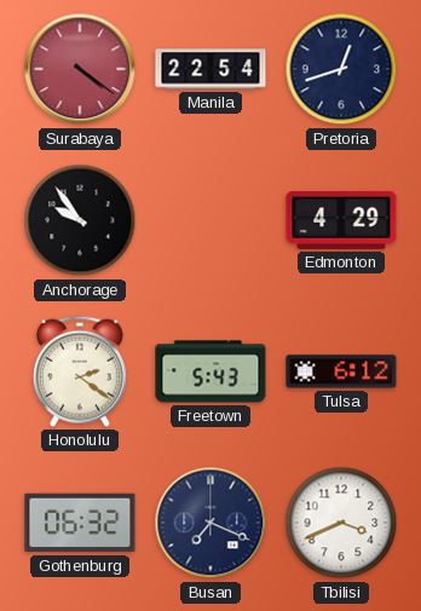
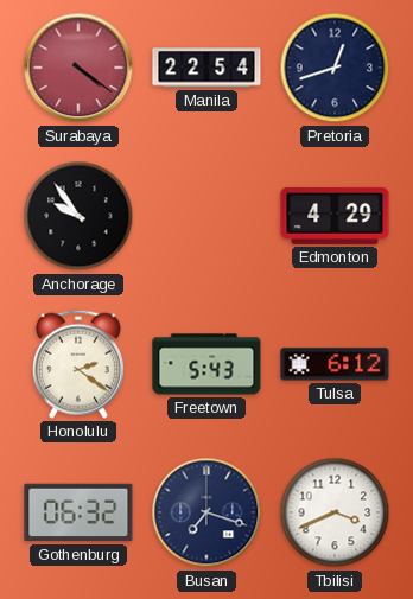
Busan: 7:19 -> 7:18 (206, 512)
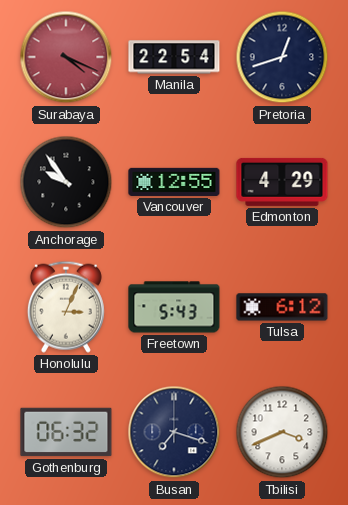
Surabaya: 4:21 -> 4:19 (66, 57)
Vancouver: none -> 12:55 (174, 182)
Honolulu: 2:21 -> 3:04 (66, 307)
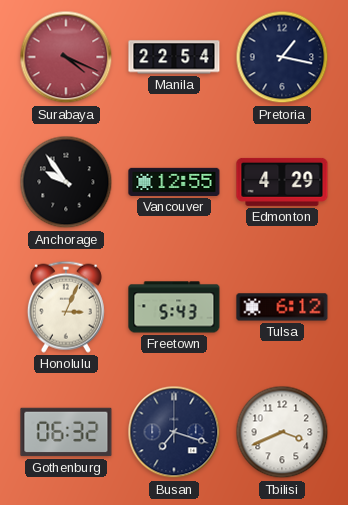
Pretoria: 12:42 -> 1:17 (282, 57)
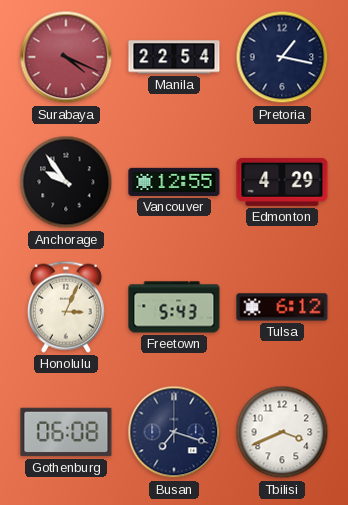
Gothenburg: 06:32 -> 06:08 (66, 432)
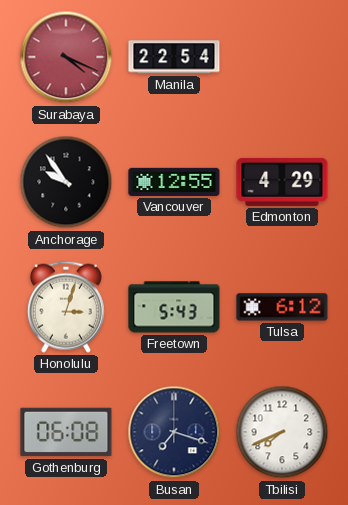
Pretoria: 1:17 -> none (282, 57)
Honolulu: 3:04 -> 3:03 (66, 307)
Tbilisi: 3:41 -> 7:41 (282, 432)
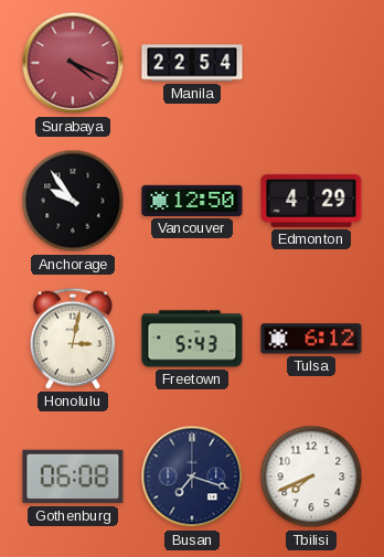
Vancouver: 12:55 -> 12:50 (192, 201)
Honolulu: 3:03 -> 3:02 (73, 339)
